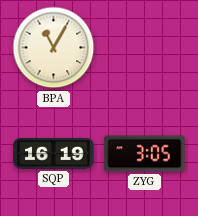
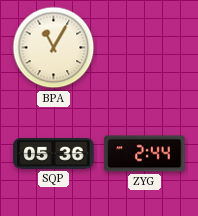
SQP: 16:19 -> 05:36 (54, 154)
ZYG: 3:05 -> 2:44 (145, 154)
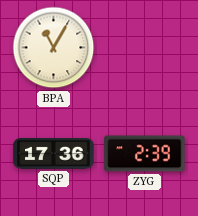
SQP: 05:36 -> 17:36 (54, 154)
ZYG: 2:44 -> 2:39 (145, 154)
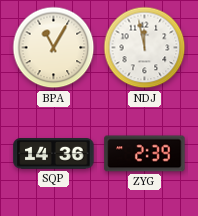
NDJ: none -> 11:58 (145, 48)
SQP: 17:36 -> 14:36 (54, 154)
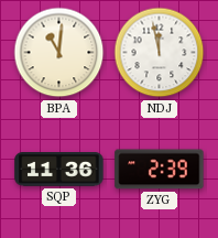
BPA: 11:05 -> 11:01 (59, 53)
SQP: 14:36 -> 11:36 (59, 170)
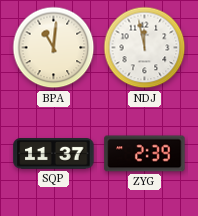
SQP: 11:36 -> 11:37 (54, 154)
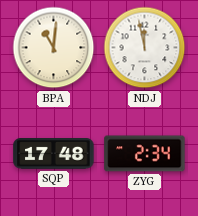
SQP: 11:37 -> 17:48 (54, 154)
ZYG: 2:39 -> 2:34 (145, 154)
